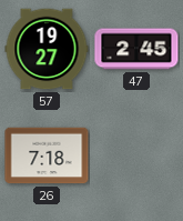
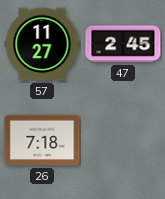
57: 19:27 -> 11:27 (42, 44)
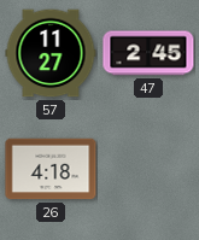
26: 7:18 -> 4:18 (51, 169)
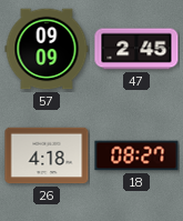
57: 11:27 -> 09:09 (47, 49)
18: none -> 08:27 (136, 155)
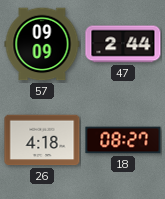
47: 2:45 -> 2:44 (123, 44)
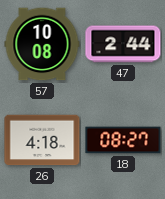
57: 09:09 -> 10:08 (42, 44)
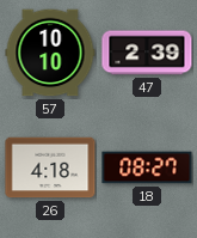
57: 10:08 -> 10:10 (50, 53)
47: 2:44 -> 2:39 (147, 53)
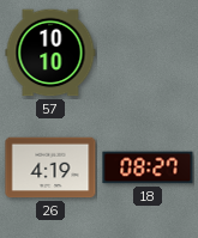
47: 2:39 -> none (147, 53)
26: 4:18 -> 4:19 (50, 167)
